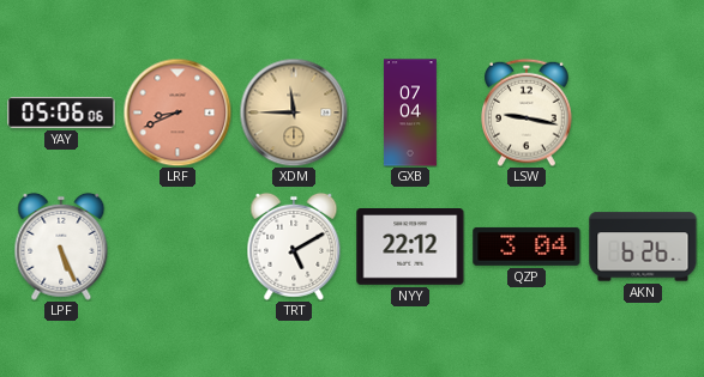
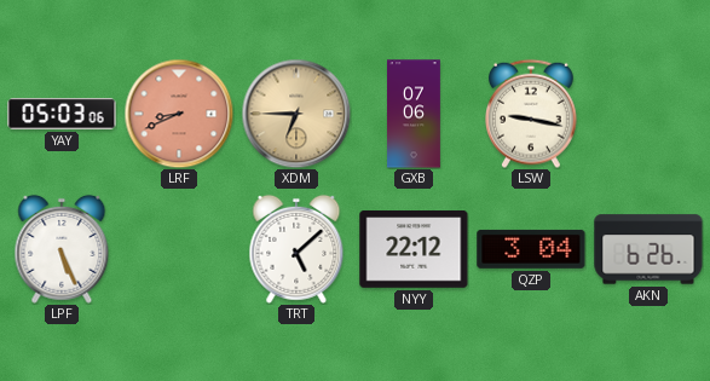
YAY: 05:06 -> 05:03 (62, 114)
XDM: 11:45 -> 6:45 (296, 114)
GXB: 07:04 -> 07:06 (415, 114)
TRT: 5:10 -> 5:08 (296, 249)
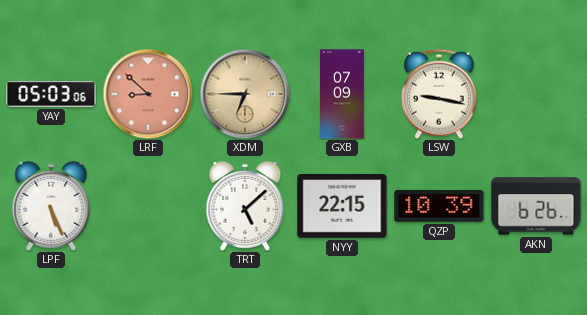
LRF: 8:41 -> 8:52 (148, 94)
GXB: 07:06 -> 07:09 (343, 94)
NYY: 22:12 -> 22:15 (342, 206)
QZP: 3:04 -> 10:39 (439, 206)
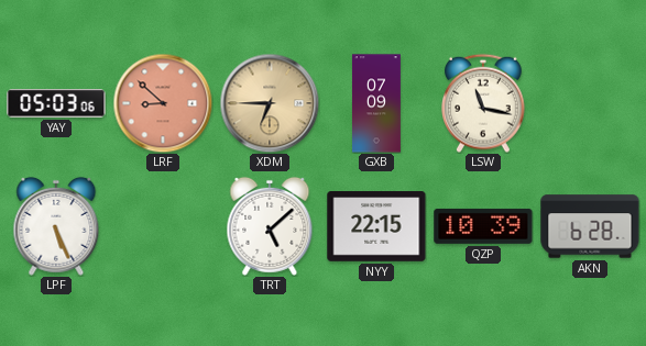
LSW: 9:17 -> 11:17 (484, 103)
AKN: 6:26 -> 6:28 (590, 226)
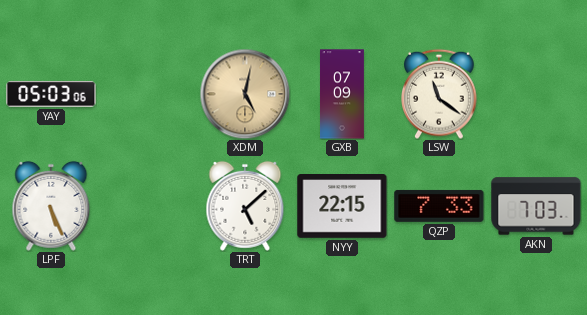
LRF: 8:52 -> none (163, 103)
XDM: 6:45 -> 5:02 (245, 94)
LSW: 11:17 -> 11:21 (440, 94)
QZP: 10:39 -> 7:33 (439, 206)
AKN: 6:28 -> 7:03 (536, 206)
